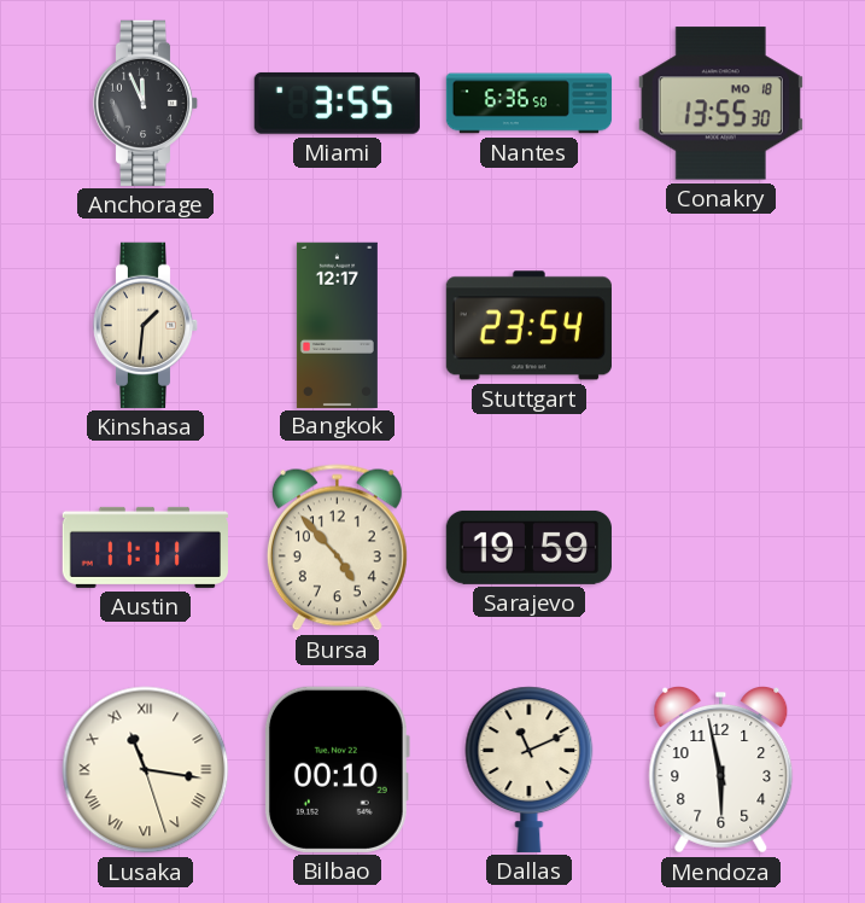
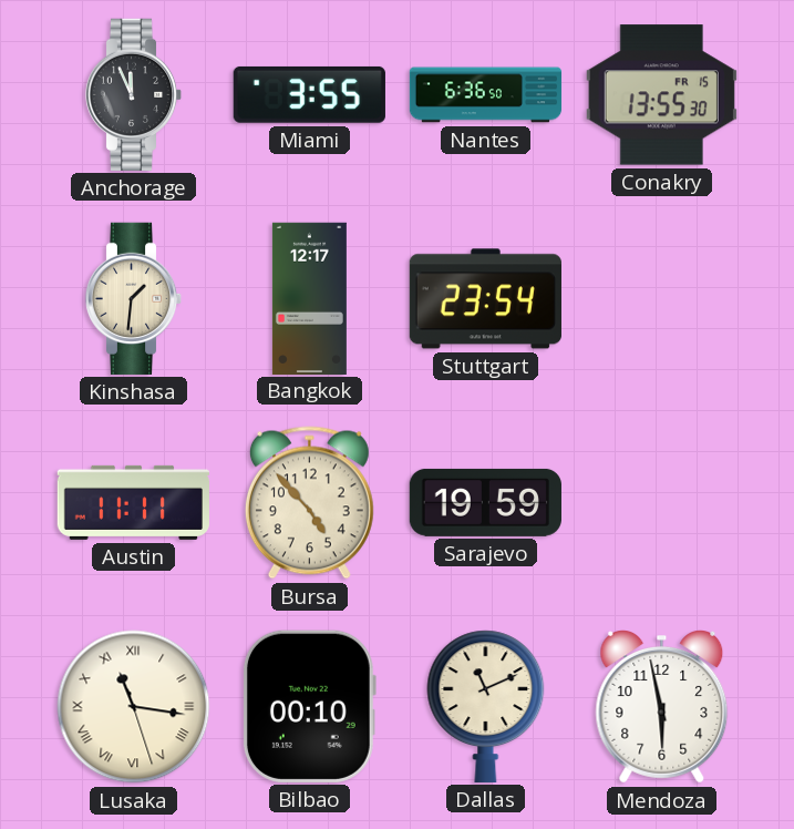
Conakry date: MO 18 -> FR 15 (661, 95)
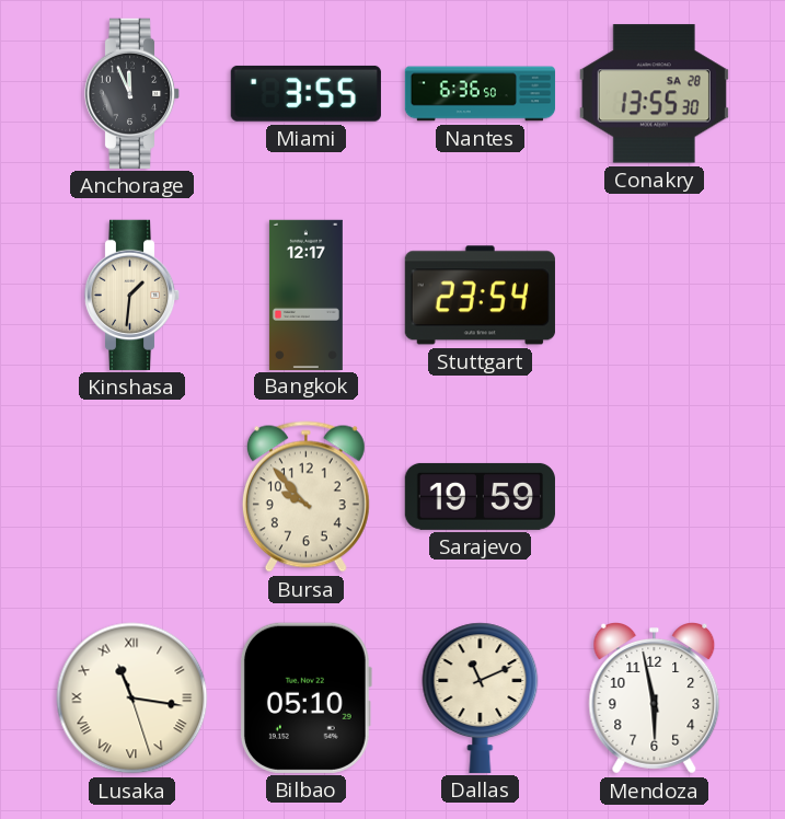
Conakry date: FR 15 -> SA 28 (654, 94)
Austin: 11:11 -> none (133, 502)
Bursa: 4:53 -> 9:53 (305, 497)
Bilbao: 00:10 -> 05:10 (305, 697)
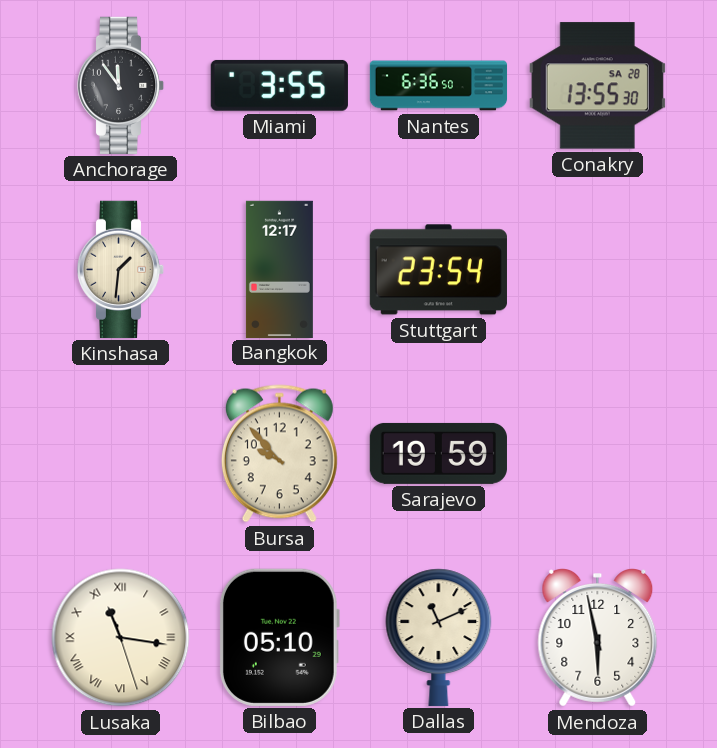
Anchorage: 11:56 -> 11:54 (121, 85)
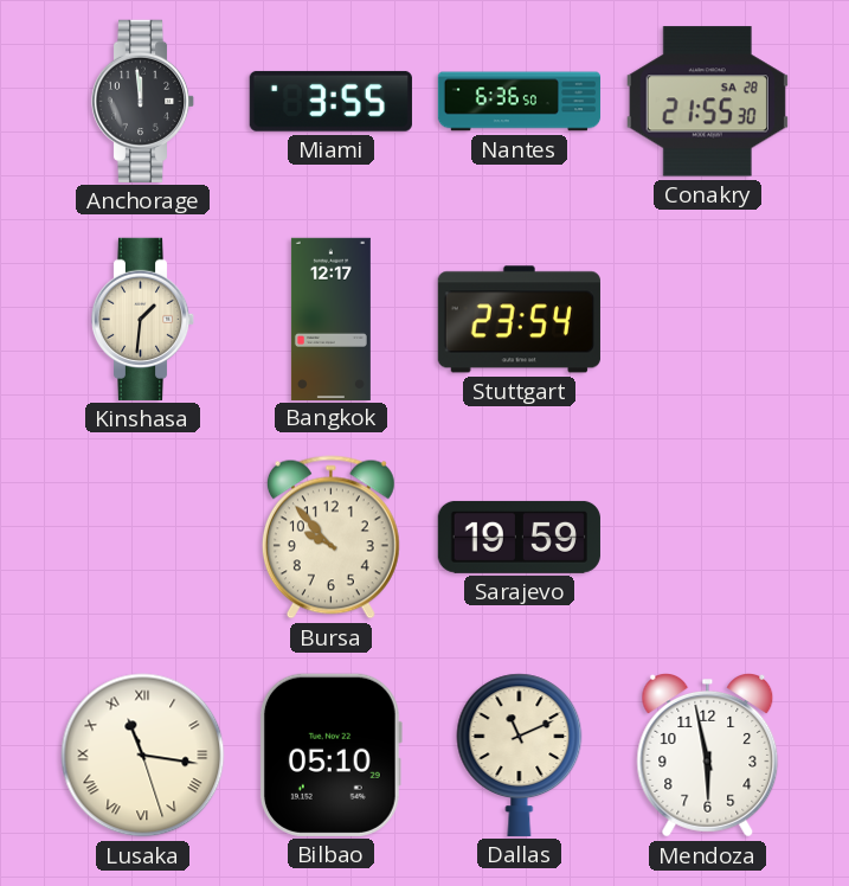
Anchorage: 11:54 -> 11:59 (143, 101)
Conakry: 13:55 -> 21:55 (707, 102)
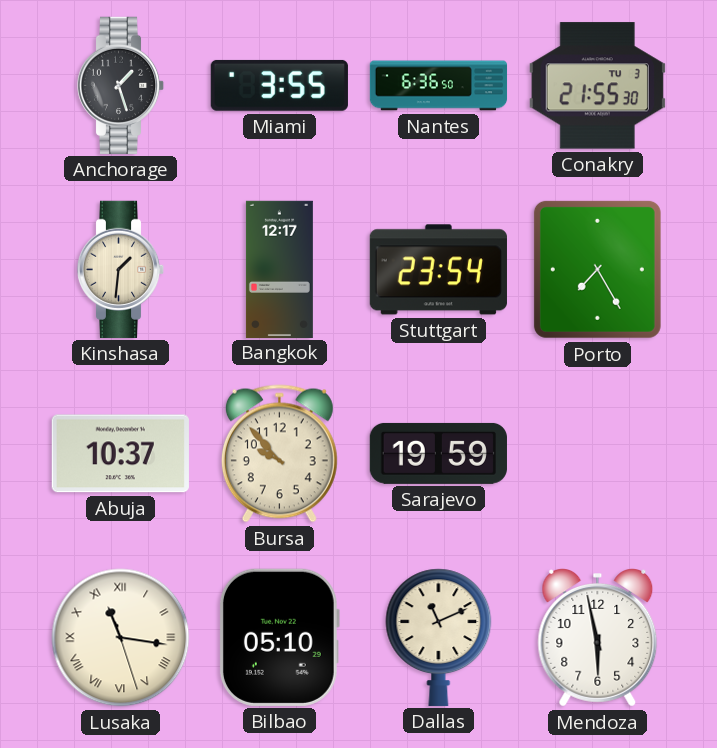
Anchorage: 11:59 -> 1:27 (121, 85)
Conakry date: SA 28 -> TU 3 (597, 86)
Porto: none -> 7:25 (597, 269)
Abuja: none -> 10:37 (120, 454)
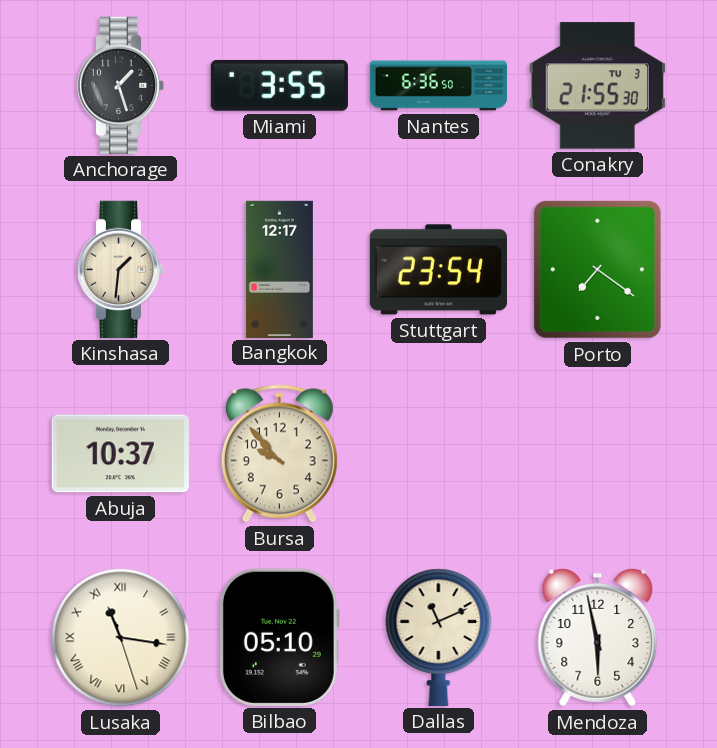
Porto: 7:25 -> 7:21 (597, 269)
Sarajevo: 19:59 -> none (438, 453)
